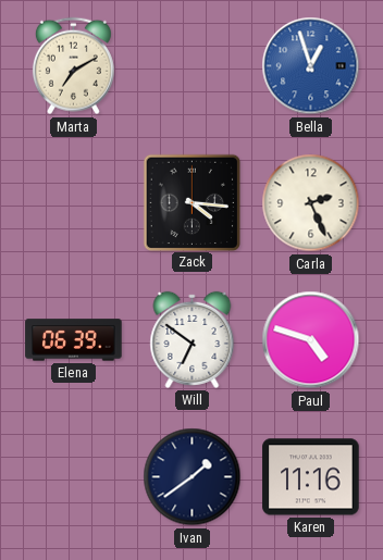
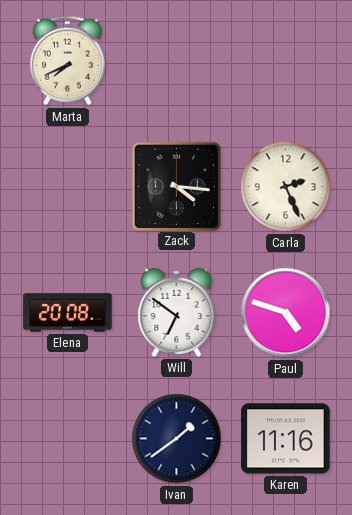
Marta: 7:10 -> 7:41 (67, 61)
Bella: 12:57 -> none (311, 66)
Elena: 06:39 -> 20:08 (68, 313)
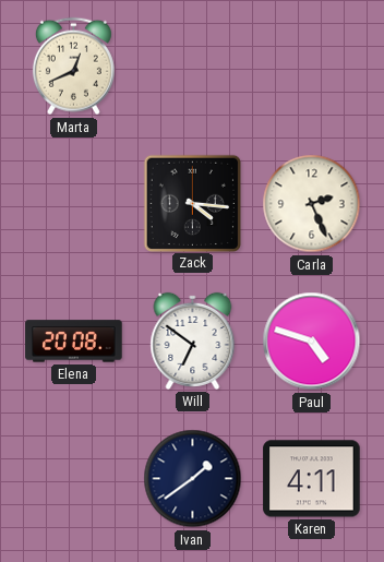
Marta: 7:41 -> 12:41 (73, 67)
Karen: 11:16 -> 4:11 (312, 479)
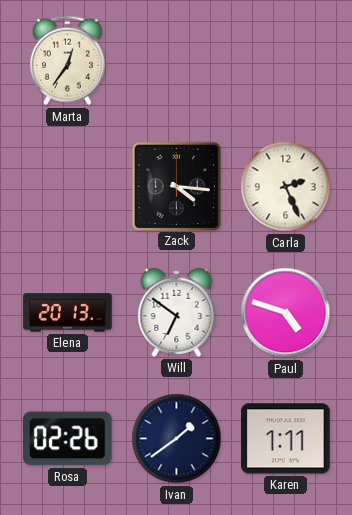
Marta: 12:41 -> 12:36 (67, 61)
Elena: 20:08 -> 20:13 (68, 313)
Rosa: none -> 02:26 (68, 439)
Karen: 4:11 -> 1:11 (286, 439)
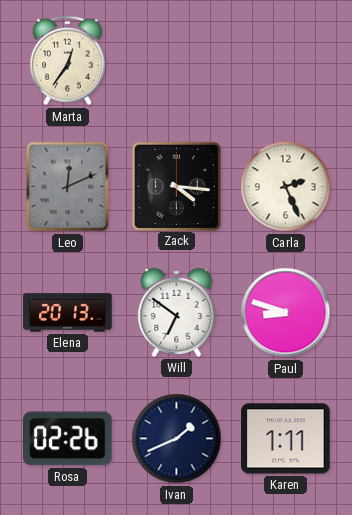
Leo: none -> 12:11 (68, 187)
Paul: 4:48 -> 8:48 (286, 313)
Ivan: 1:39 -> 1:41 (177, 439)
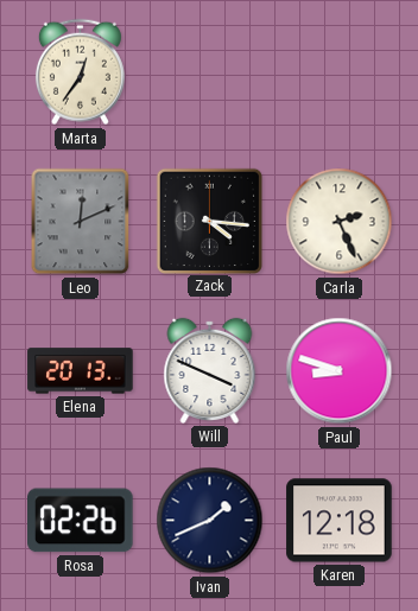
Will: 6:51 -> 3:49 (210, 370)
Karen: 1:11 -> 12:18 (340, 521)
